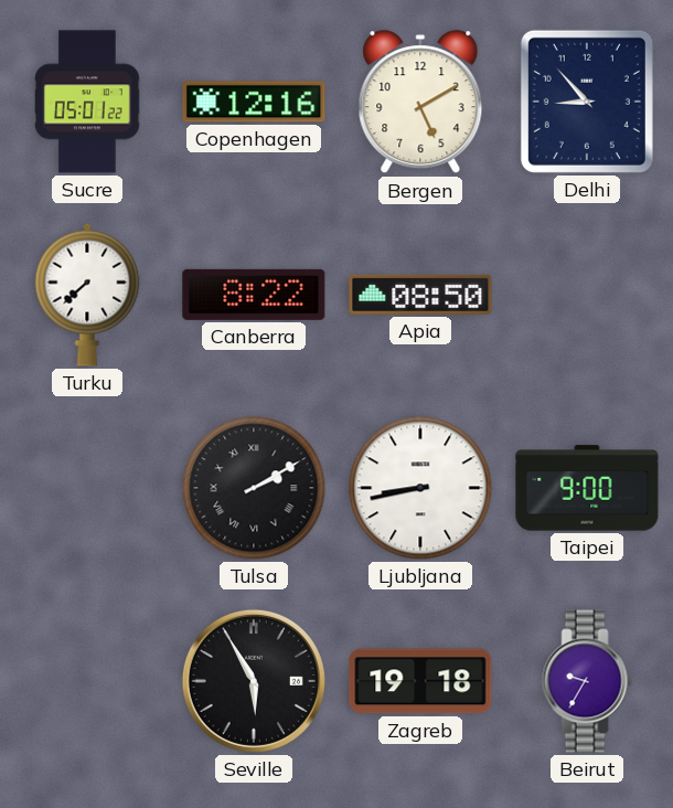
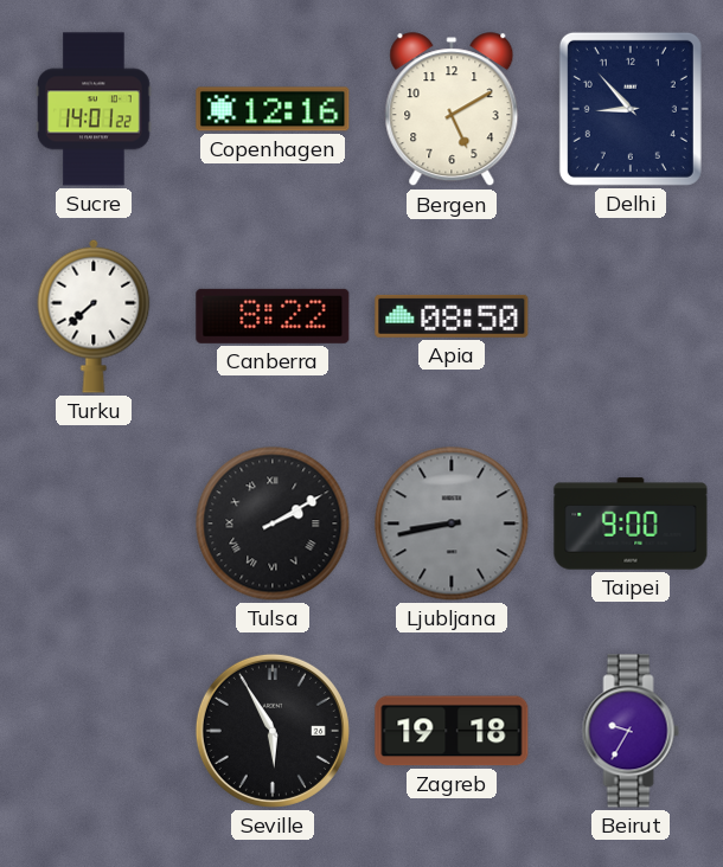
Sucre: 05:01 -> 14:01 (95, 109)
Ljubljana dial: white -> grey (452, 524)
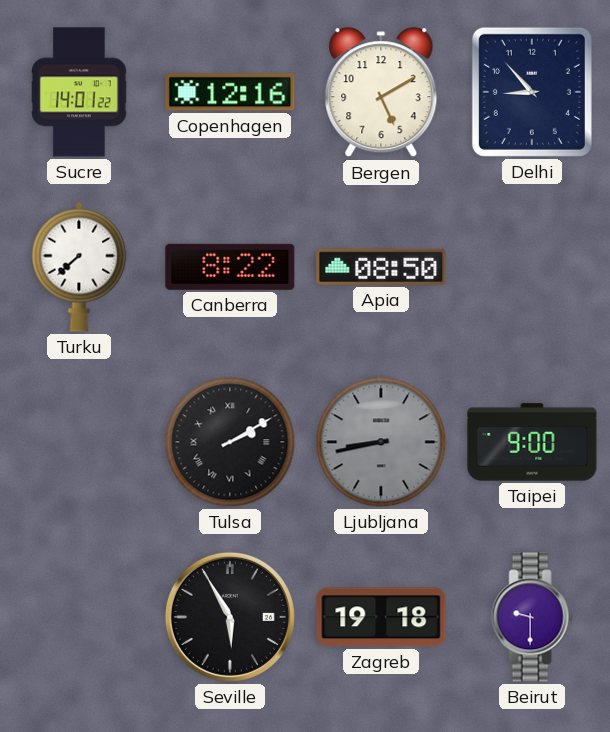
Beirut: 9:35 -> 9:30 (532, 617)
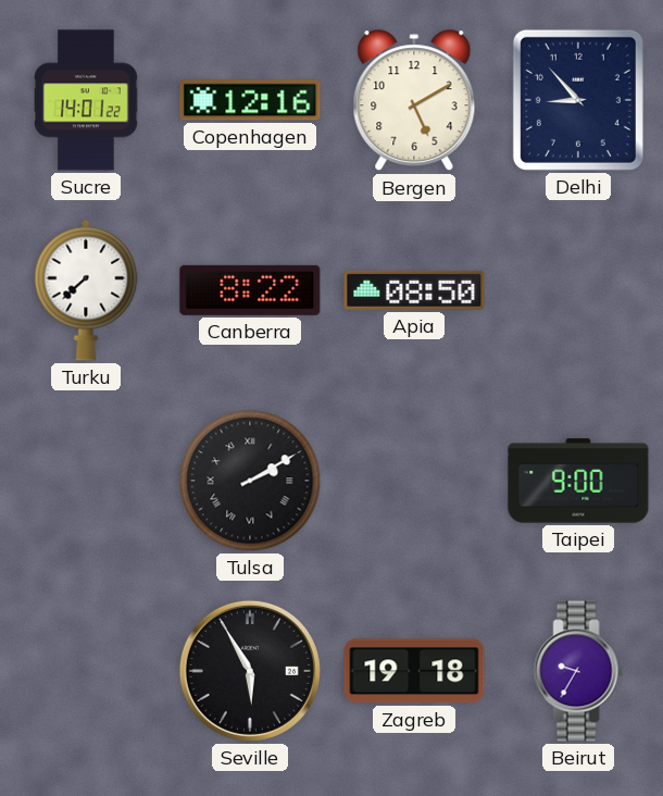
Ljubljana: 8:43 -> none (381, 442)
Beirut: 9:30 -> 9:35 (578, 671)
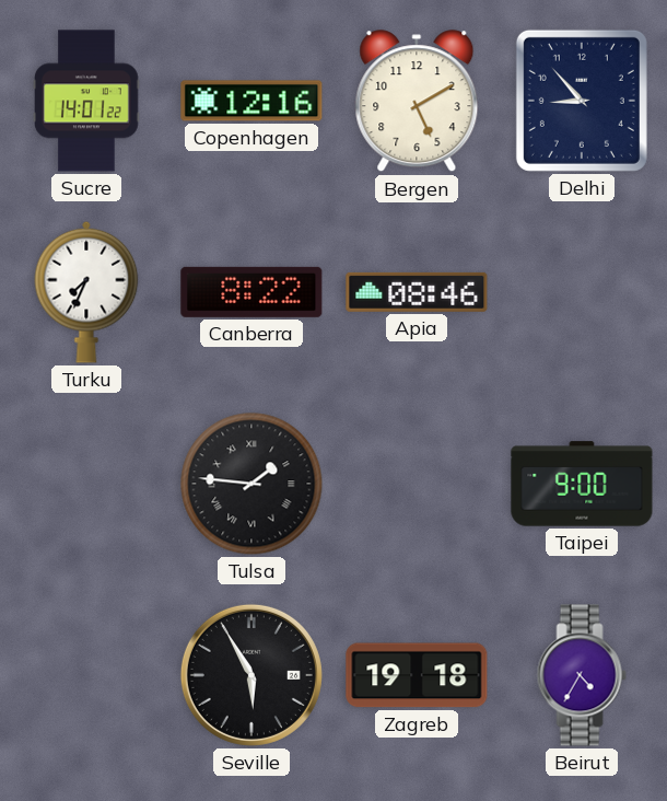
Turku: 7:38 -> 7:34 (86, 292)
Apia: 08:50 -> 08:46 (417, 292)
Tulsa: 2:10 -> 1:46 (251, 484)
Beirut: 9:35 -> 4:35 (582, 675)
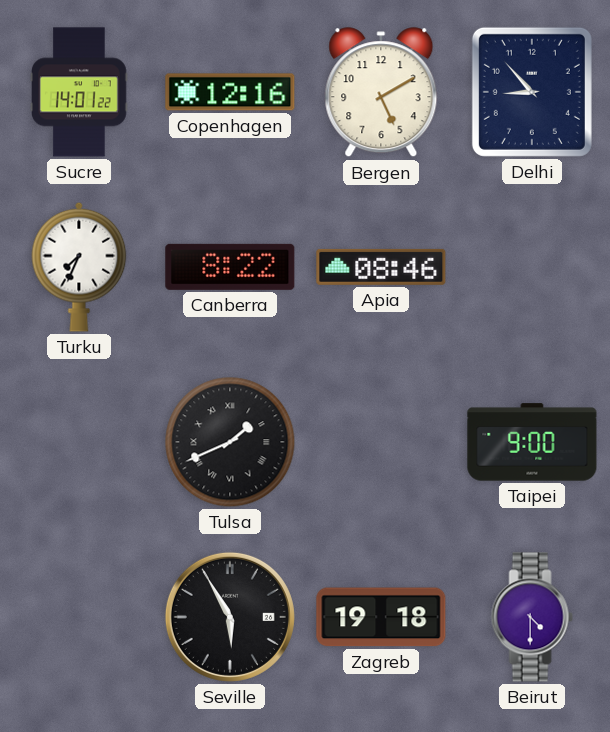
Tulsa: 1:46 -> 1:41 (230, 442)
Beirut: 4:35 -> 4:30 (532, 617)
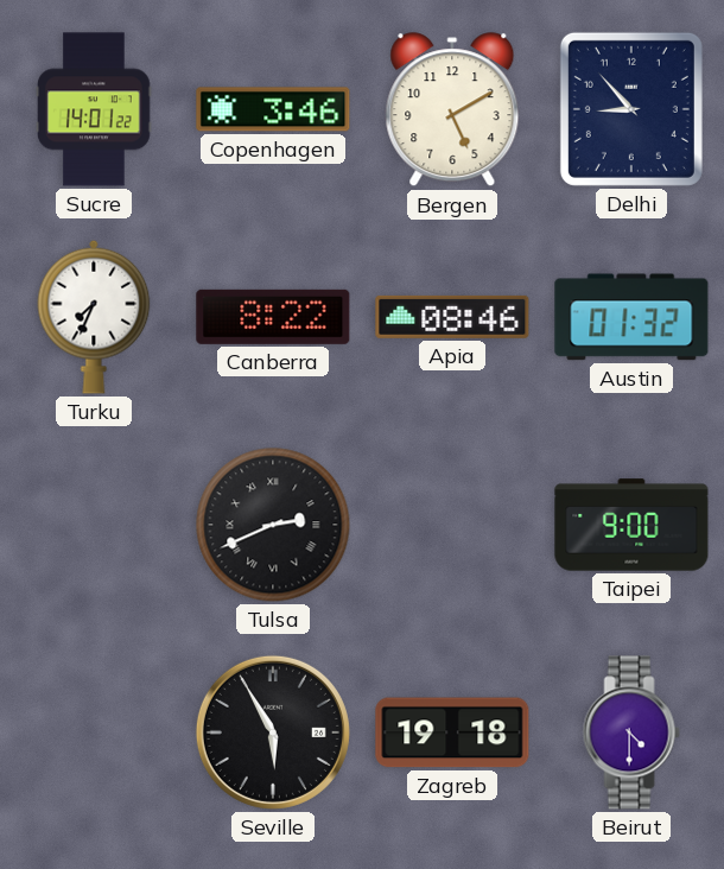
Copenhagen: 12:16 -> 3:46 (273, 109)
Austin: none -> 01:32 (631, 317)
Tulsa: 1:41 -> 2:41 (273, 525)
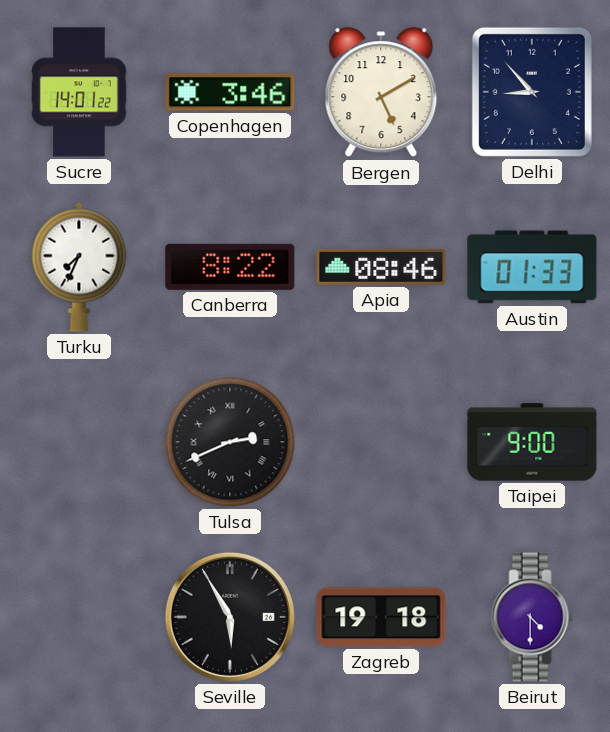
Austin: 01:32 -> 01:33 (532, 267)
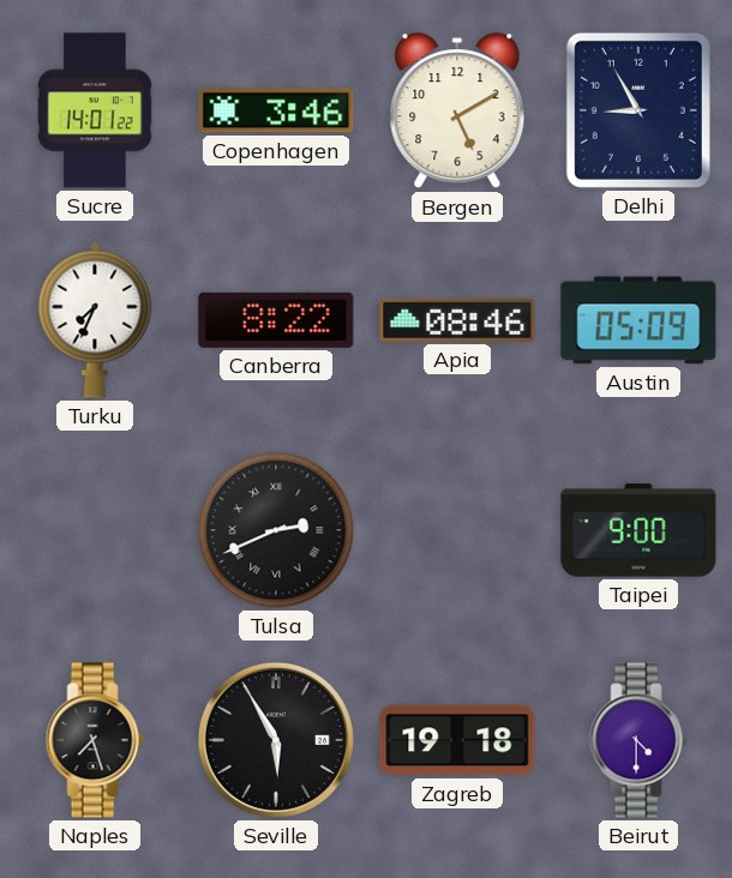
Delhi: 8:53 -> 8:55 (638, 110)
Austin: 01:33 -> 05:09 (638, 320)
Naples: none -> 7:27 (95, 740)
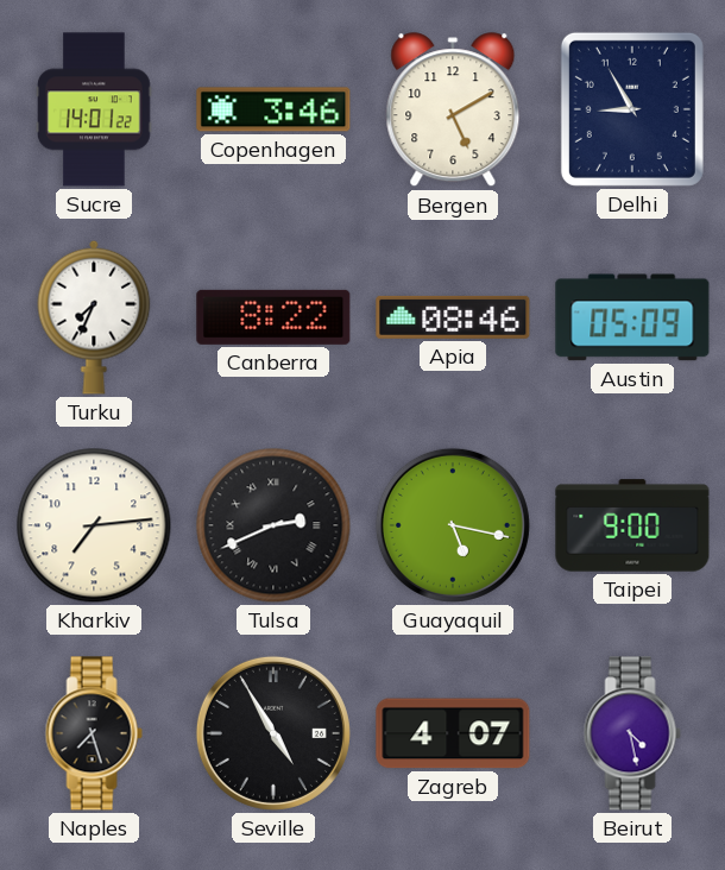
Kharkiv: none -> 7:14 (94, 525)
Guayaquil: none -> 5:17 (453, 525)
Seville: 5:55 -> 4:55 (273, 733)
Zagreb: 19:18 -> 4:07 (453, 733)
Beirut: 4:30 -> 4:28 (632, 733)
